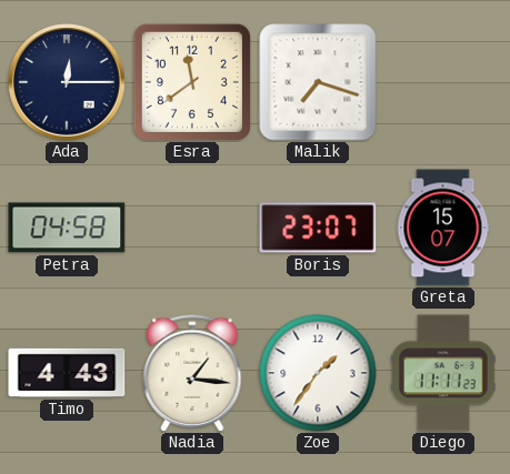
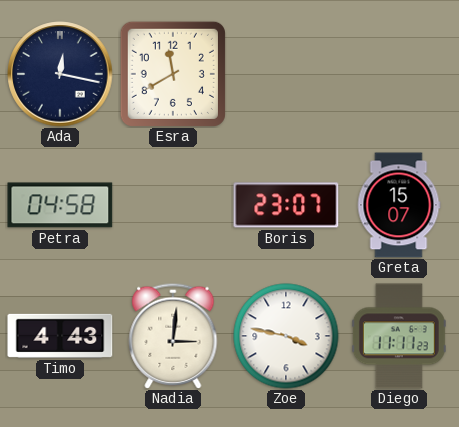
Ada: 12:15 -> 12:17 (60, 74)
Esra: 11:39 -> 11:40 (173, 74)
Malik: 7:18 -> none (318, 82)
Nadia: 1:16 -> 3:01 (173, 336)
Zoe: 1:36 -> 3:47 (286, 336)
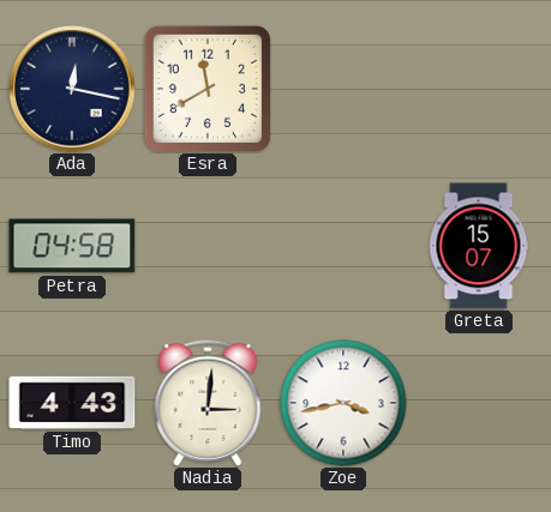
Boris: 23:07 -> none (286, 205)
Zoe: 3:47 -> 3:43 (343, 403)
Diego: 11:11 -> none (399, 336)
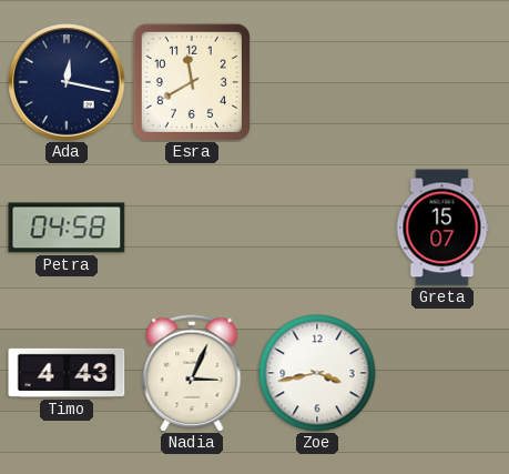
Nadia: 3:01 -> 3:04 (192, 373)
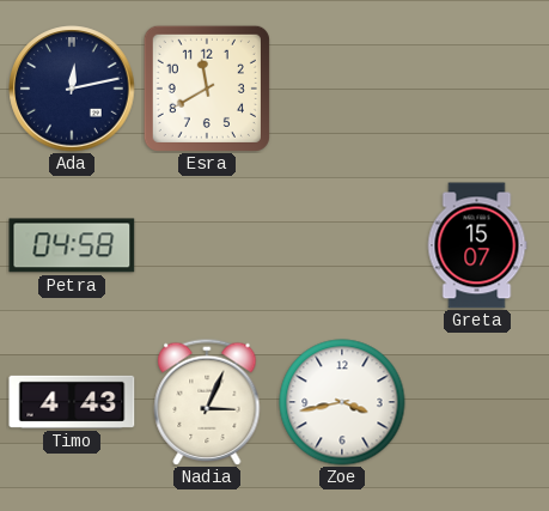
Ada: 12:17 -> 12:13 (72, 89)
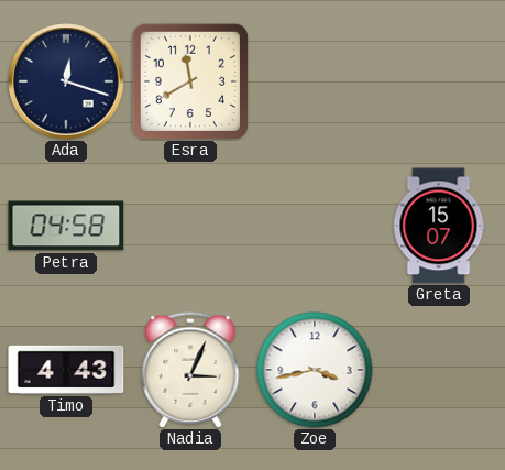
Ada: 12:13 -> 12:18 (66, 81)
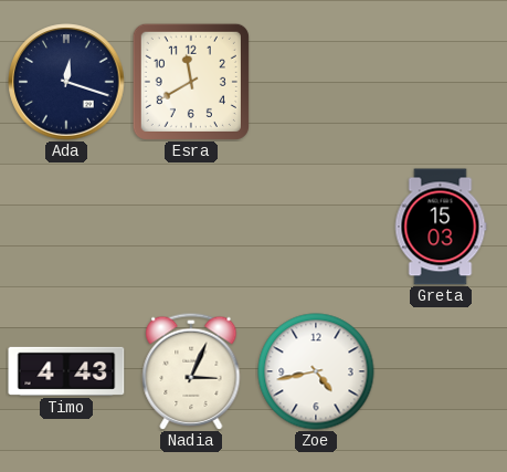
Petra: 04:58 -> none (66, 226)
Greta: 15:07 -> 15:03 (441, 227)
Zoe: 3:43 -> 4:43 (316, 371)
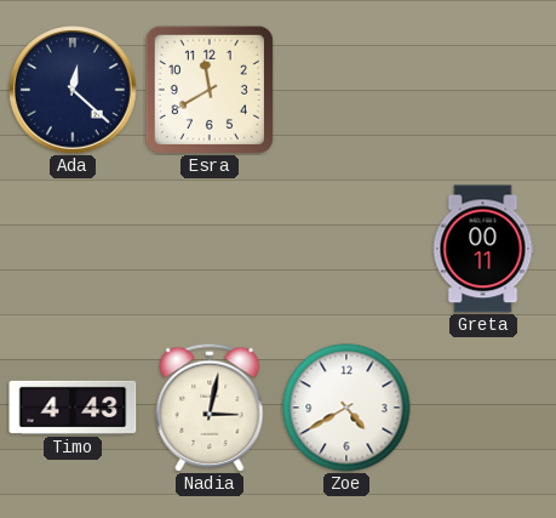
Ada: 12:18 -> 12:22 (73, 90)
Greta: 15:03 -> 00:11 (483, 249)
Nadia: 3:04 -> 3:02 (210, 408)
Zoe: 4:43 -> 4:40 (346, 408)
